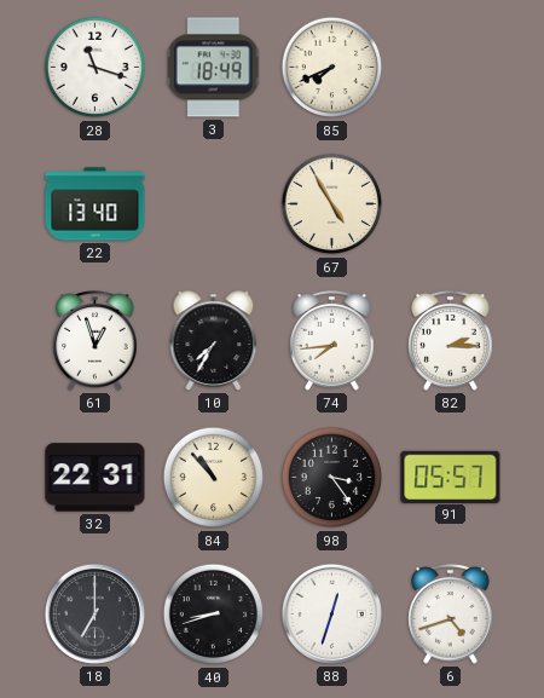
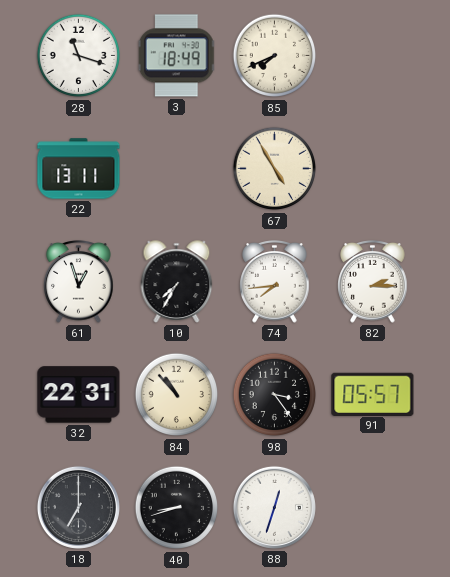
22: 13:40 -> 13:11 (79, 169)
6: 4:42 -> none (451, 615)
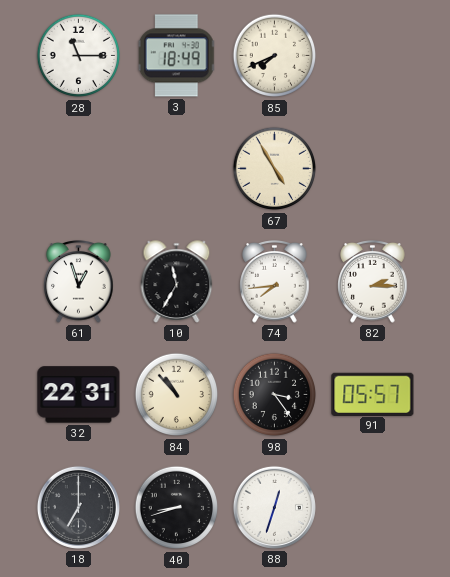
28: 11:18 -> 11:15 (79, 56)
22: 13:11 -> none (79, 169)
10: 7:35 -> 11:35 (177, 282)
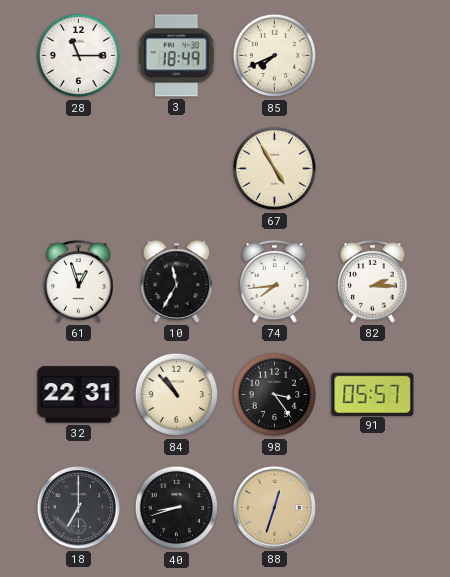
88 dial: white -> champagne (274, 507)
